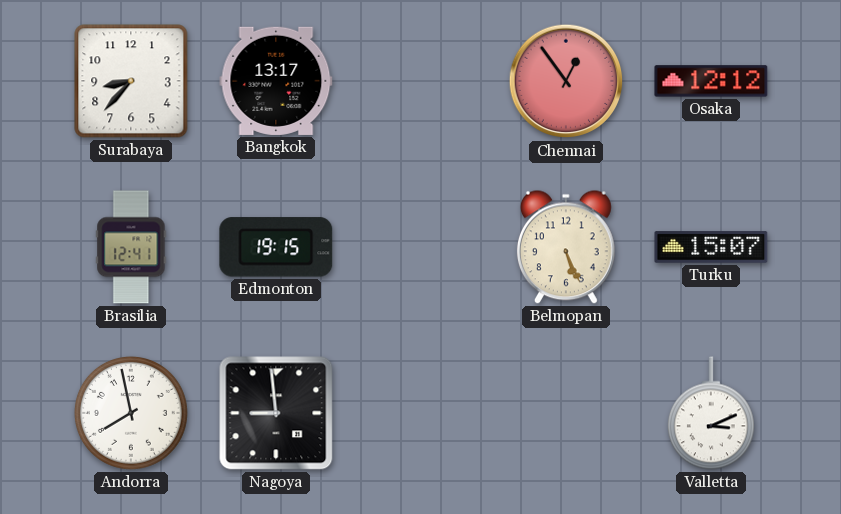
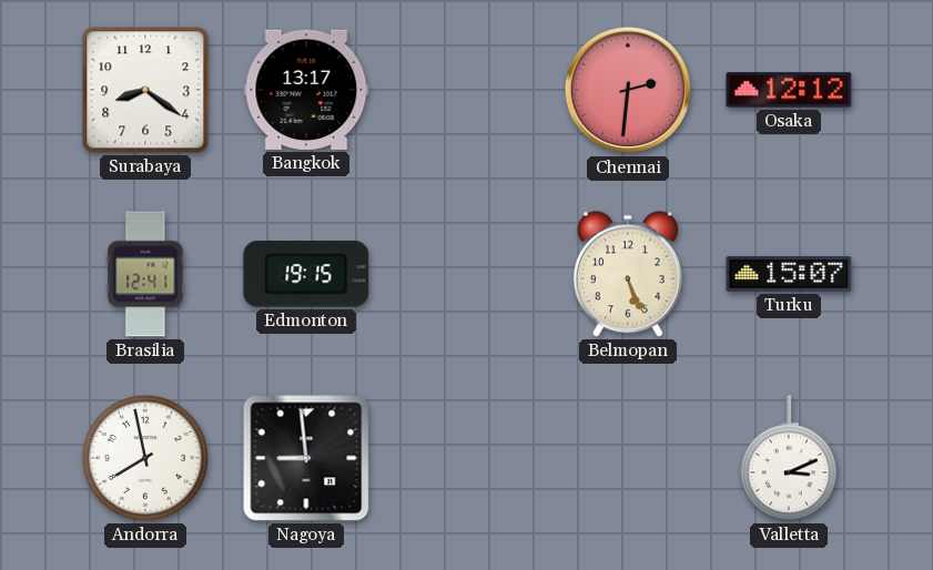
Surabaya: 8:37 -> 8:21 (145, 90)
Chennai: 12:54 -> 2:31 (628, 90)
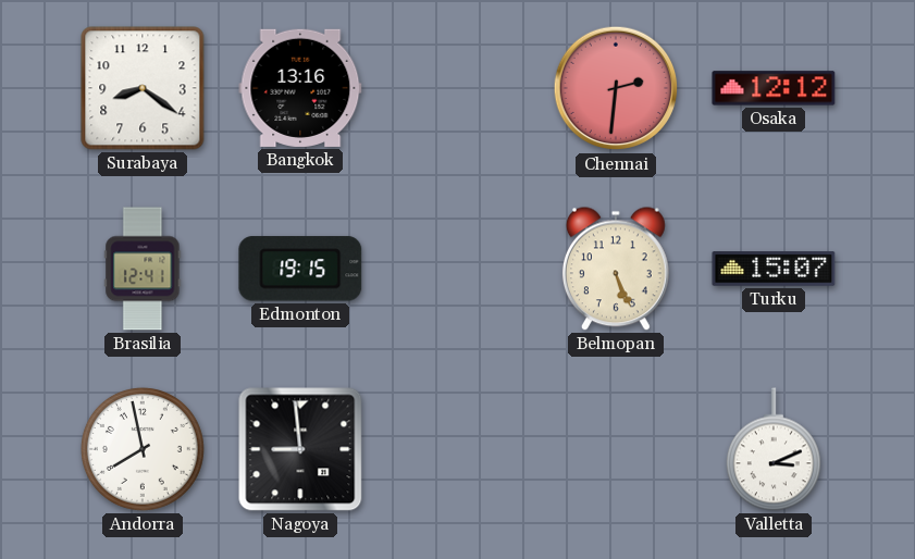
Bangkok: 13:17 -> 13:16 (300, 88)
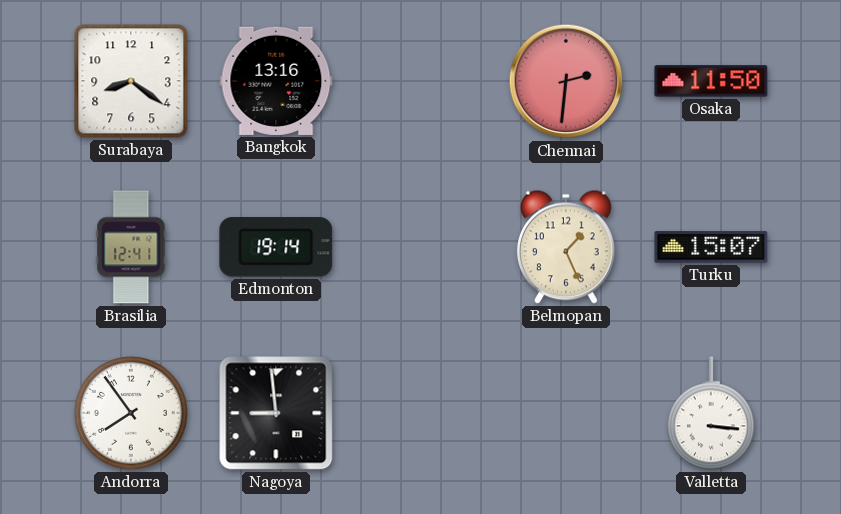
Osaka: 12:12 -> 11:50 (711, 81)
Edmonton: 19:15 -> 19:14 (276, 247)
Belmopan: 5:26 -> 1:26 (566, 247)
Andorra: 7:58 -> 7:54 (131, 413)
Valletta: 3:11 -> 3:16 (711, 413)
